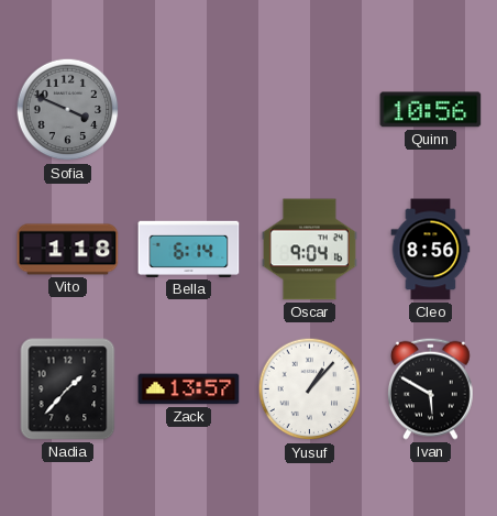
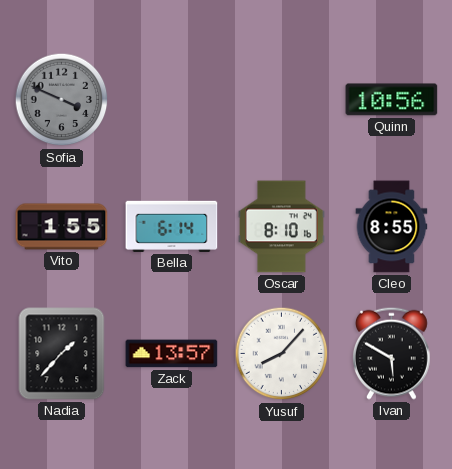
Vito: 1:18 -> 1:55 (62, 227)
Oscar: 9:04 -> 8:10 (281, 227)
Cleo: 8:56 -> 8:55 (392, 227)
Yusuf: 1:07 -> 8:07 (282, 354)
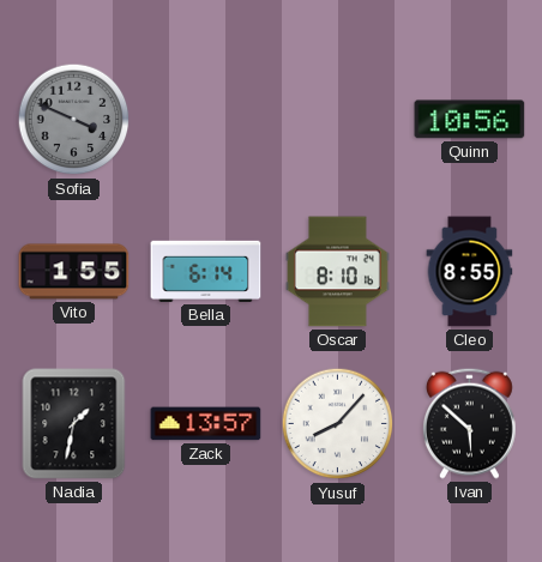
Nadia: 1:37 -> 1:32 (74, 424)
Ivan: 5:50 -> 5:52 (470, 423)
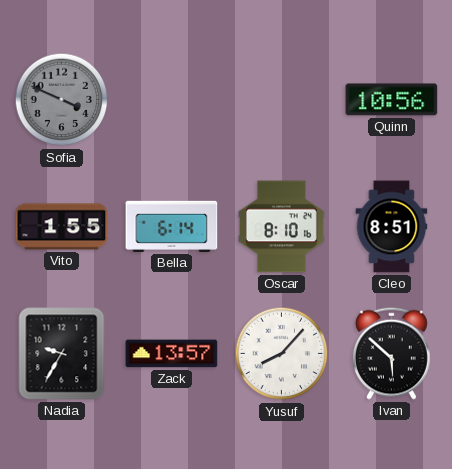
Cleo: 8:55 -> 8:51 (392, 227)
Nadia: 1:32 -> 9:35 (62, 354)
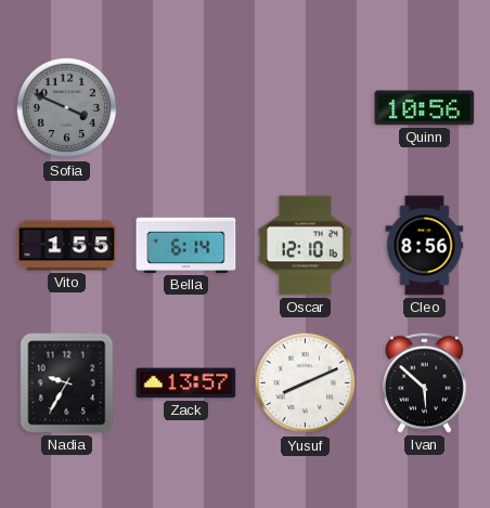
Oscar: 8:10 -> 12:10 (305, 246)
Cleo: 8:51 -> 8:56 (425, 246)
Yusuf: 8:07 -> 8:11 (306, 383)
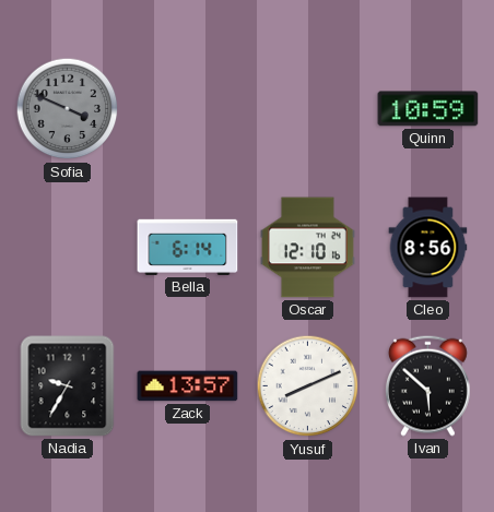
Quinn: 10:56 -> 10:59 (428, 109)
Vito: 1:55 -> none (67, 246)
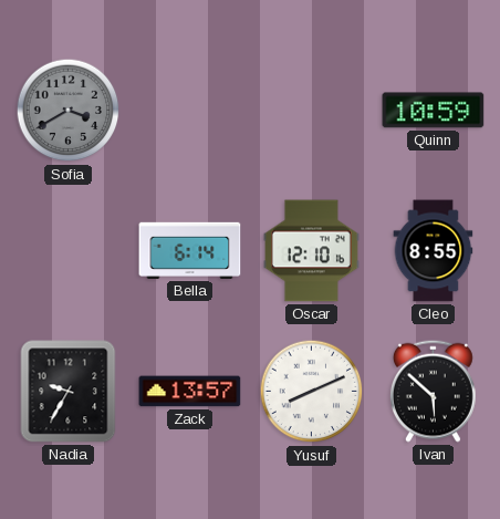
Sofia: 3:49 -> 3:40 (69, 111)
Cleo: 8:56 -> 8:55 (434, 251)
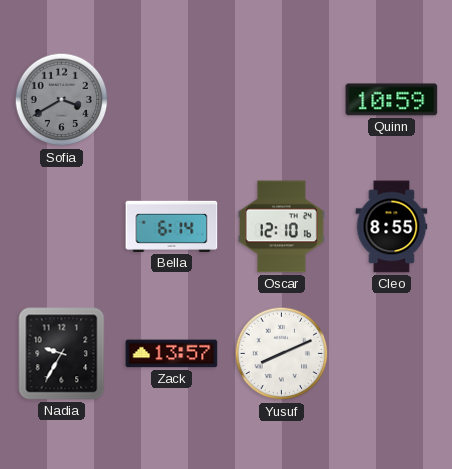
Ivan: 5:52 -> none (434, 391)
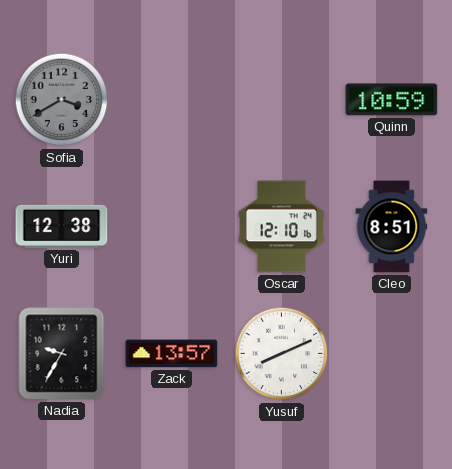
Yuri: none -> 12:38 (62, 226)
Bella: 6:14 -> none (172, 226)
Cleo: 8:55 -> 8:51 (392, 227)
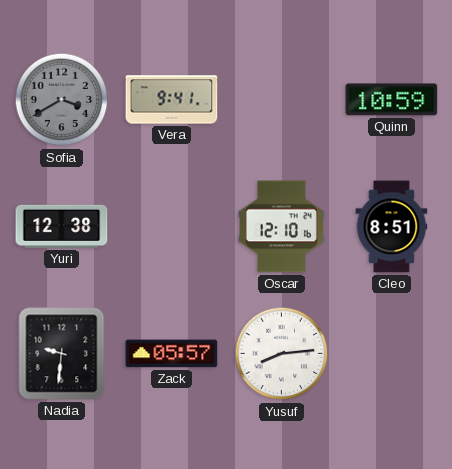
Vera: none -> 9:41 (172, 100)
Nadia: 9:35 -> 9:31 (62, 354)
Zack: 13:57 -> 05:57 (172, 354)
Yusuf: 8:11 -> 8:14 (282, 354)
